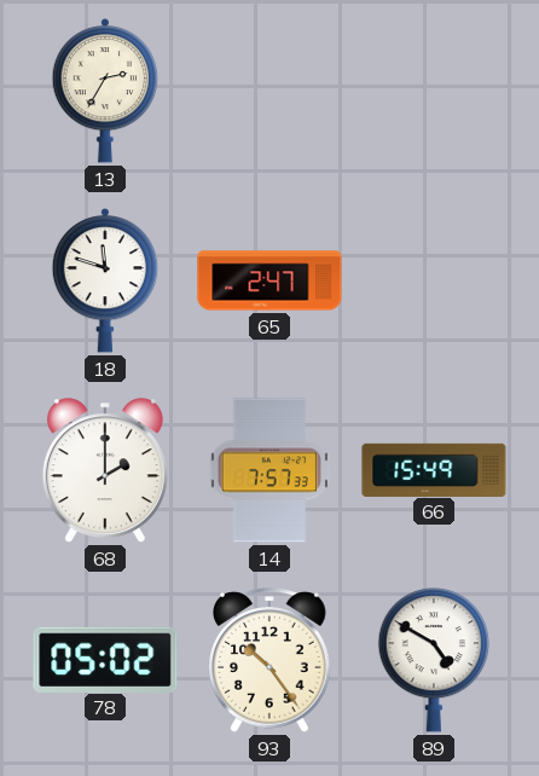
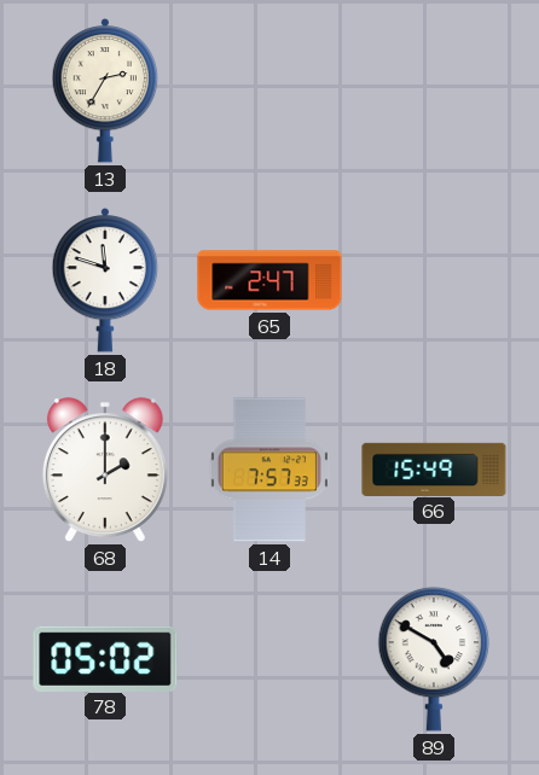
93: 10:24 -> none (271, 660)
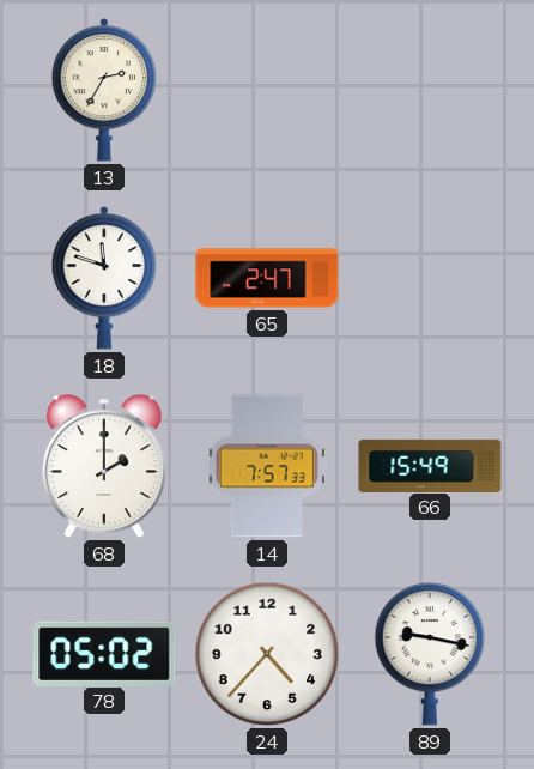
24: none -> 4:37 (267, 654)
89: 4:50 -> 9:17 (430, 655)
